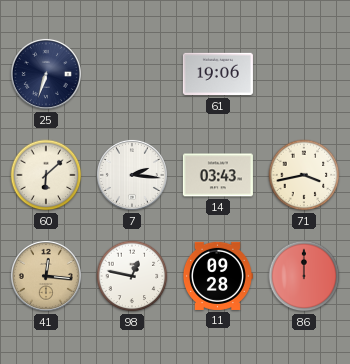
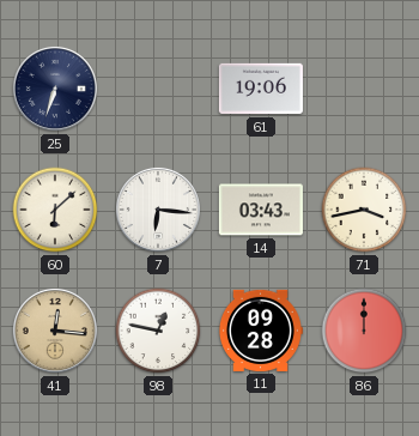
7: 2:16 -> 6:16 (158, 210)
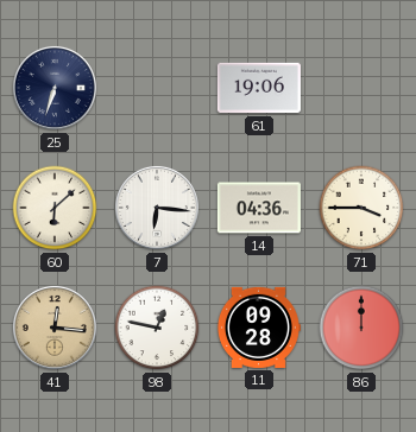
14: 03:43 -> 04:36 (259, 208)
71: 3:43 -> 3:45 (361, 208)
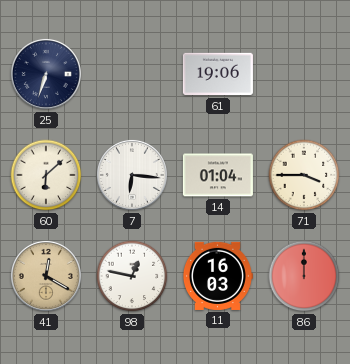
14: 04:36 -> 01:04 (218, 175)
41: 12:16 -> 12:20 (46, 276)
11: 09:28 -> 16:03 (218, 276)
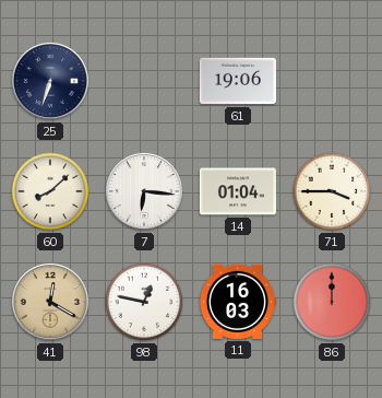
60: 6:08 -> 8:08 (50, 191)
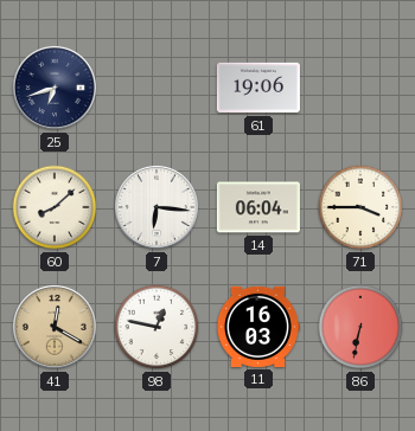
25: 6:33 -> 6:42 (55, 88)
14: 01:04 -> 06:04 (258, 207)
86: 12:00 -> 6:32 (360, 327)
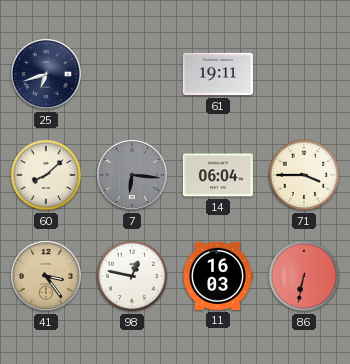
61: 19:06 -> 19:11 (218, 74)
7 dial: white -> grey (132, 175)
41: 12:20 -> 3:24 (46, 276)
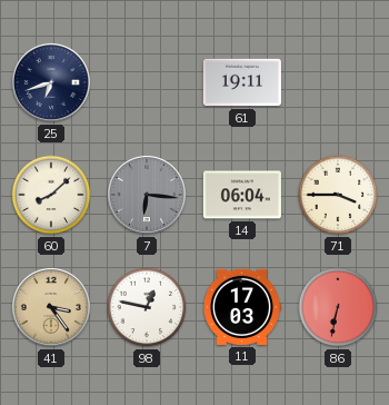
11: 16:03 -> 17:03 (242, 307)
